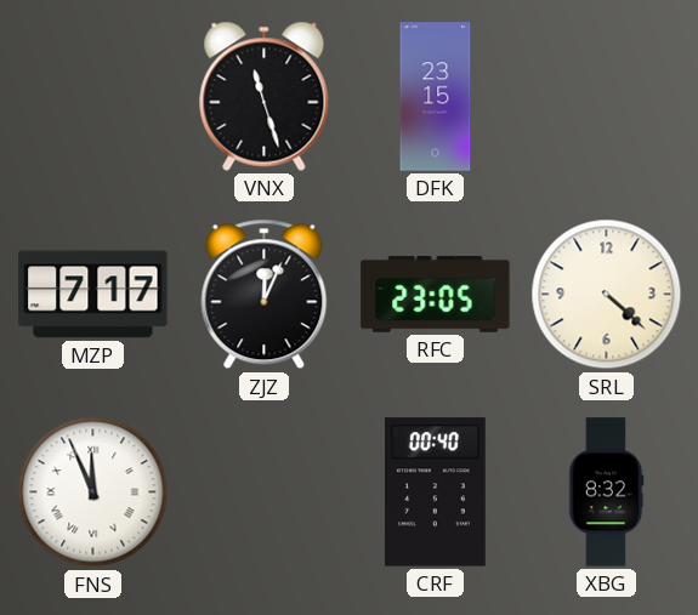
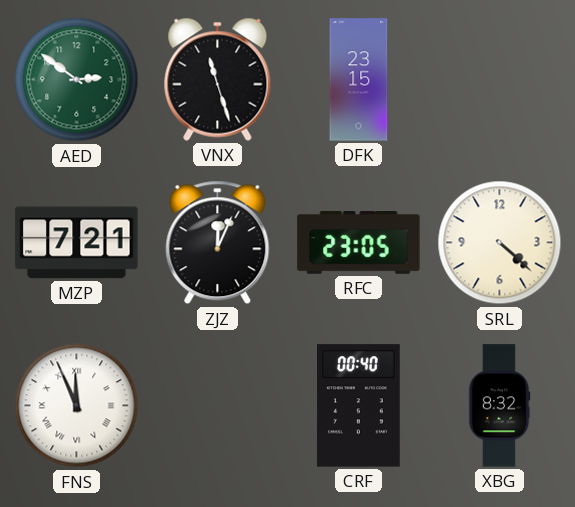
AED: none -> 2:51 (77, 80)
MZP: 7:17 -> 7:21 (77, 243)
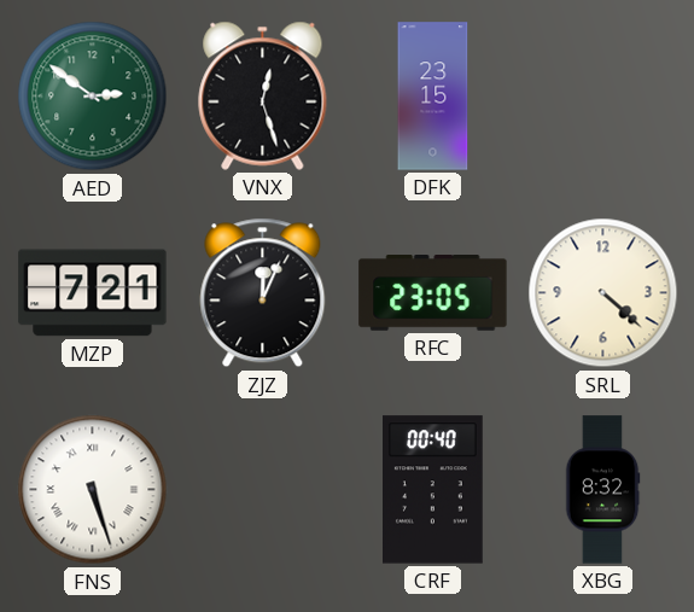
VNX: 11:27 -> 12:27 (263, 95)
FNS: 11:56 -> 5:27 (93, 490)
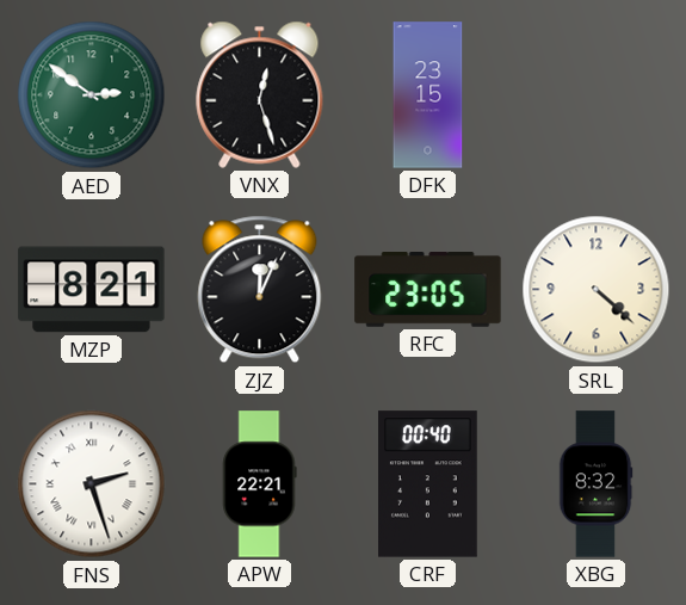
MZP: 7:21 -> 8:21 (92, 290)
FNS: 5:27 -> 2:27 (92, 484)
APW: none -> 22:21 (260, 484)
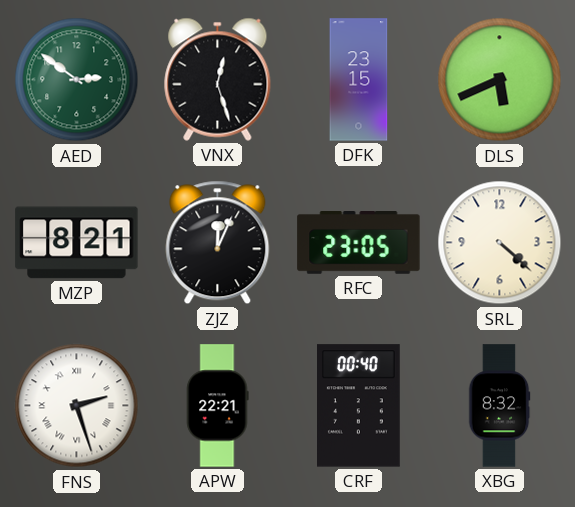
DLS: none -> 5:41 (500, 80)
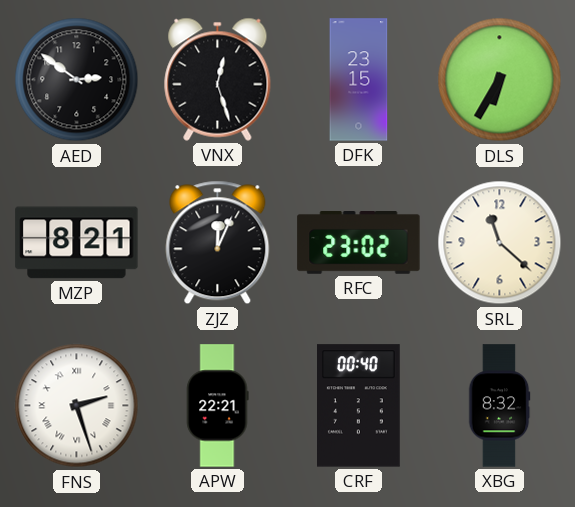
AED dial: green -> black (77, 80)
DLS: 5:41 -> 6:35 (500, 80)
RFC: 23:05 -> 23:02 (359, 243)
SRL: 4:22 -> 11:22 (500, 243)
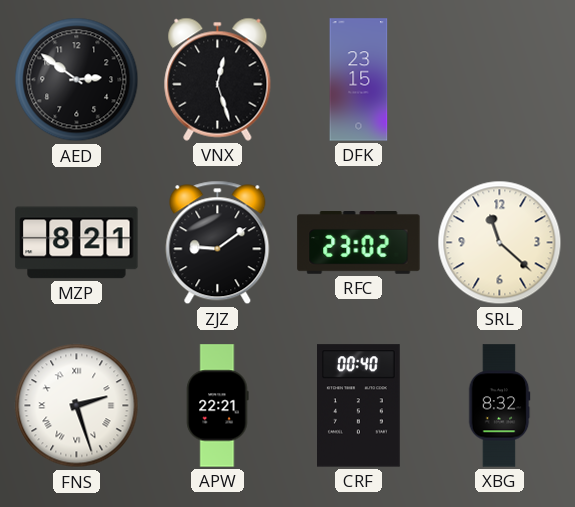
DLS: 6:35 -> none (500, 80)
ZJZ: 12:04 -> 9:09 (218, 243)
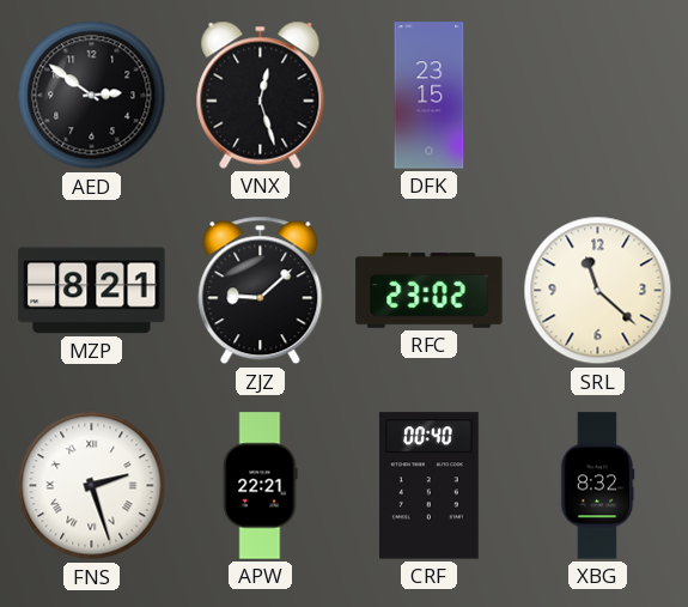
ZJZ: 9:09 -> 9:08 (261, 291)
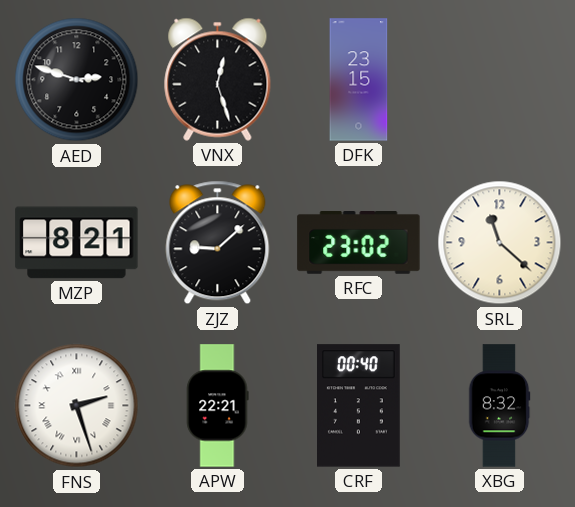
AED: 2:51 -> 2:48 (77, 80)
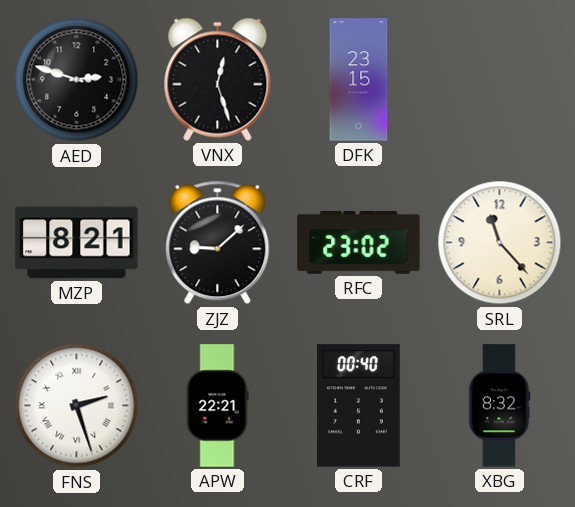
SRL: 11:22 -> 11:23 (500, 243)
